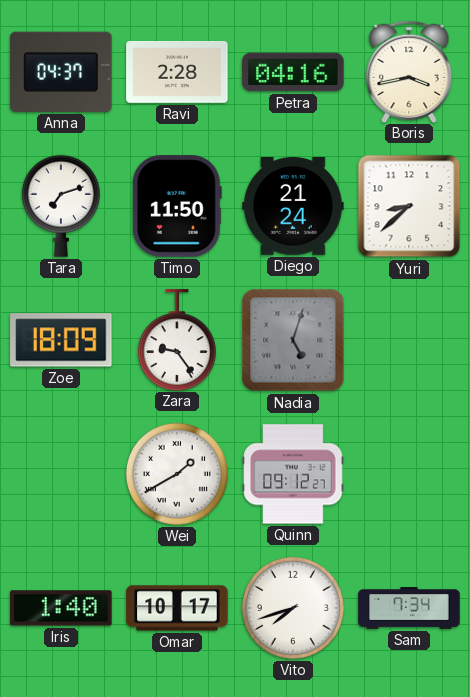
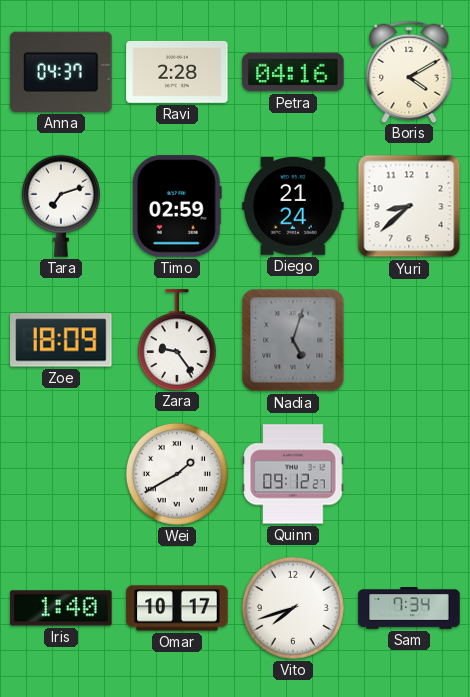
Boris: 3:43 -> 4:10 (409, 71)
Timo: 11:50 -> 02:59 (177, 206)
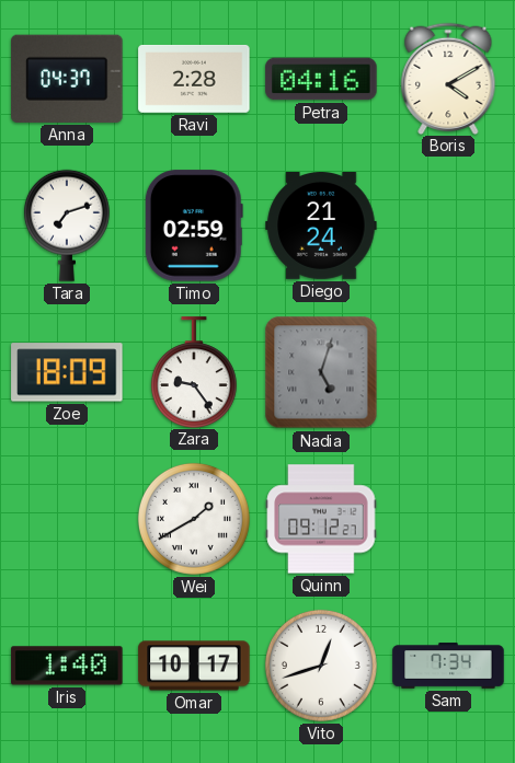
Yuri: 8:38 -> none (409, 206)
Vito: 7:42 -> 12:42 (321, 666)
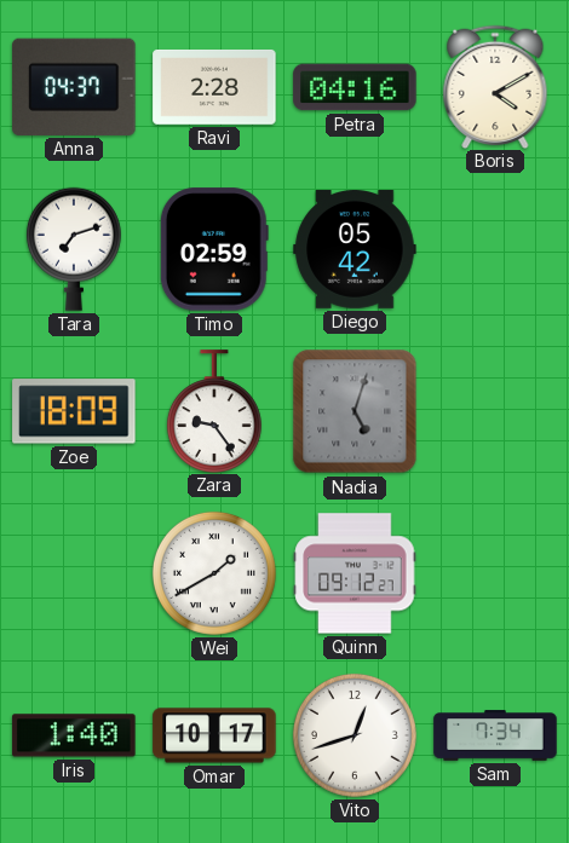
Diego: 21:24 -> 05:42 (355, 250)
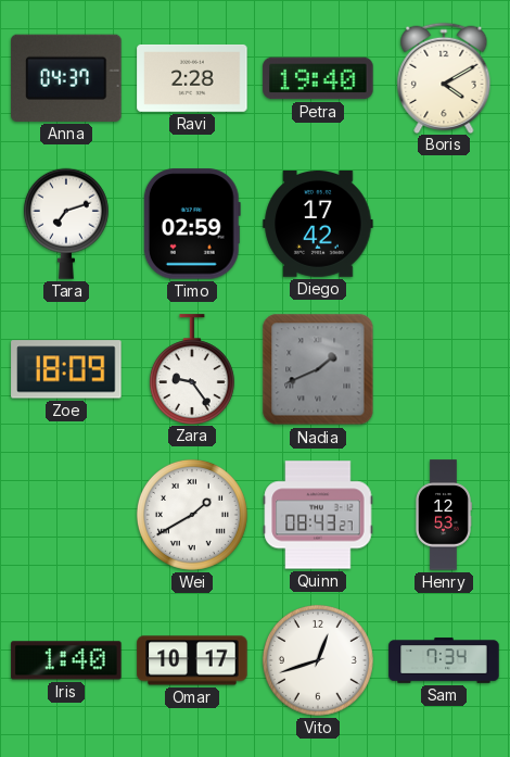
Petra: 04:16 -> 19:40 (318, 78)
Diego: 05:42 -> 17:42 (318, 225)
Nadia: 5:03 -> 1:41 (318, 369)
Quinn: 09:12 -> 08:43 (318, 515)
Henry: none -> 12:53 (444, 515)
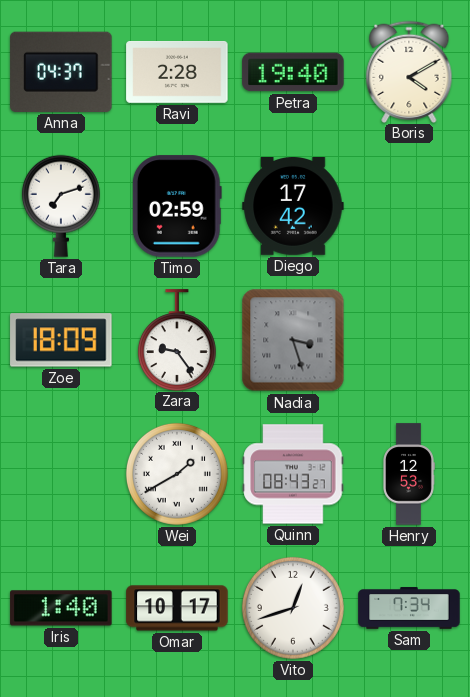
Nadia: 1:41 -> 3:27 (293, 340)
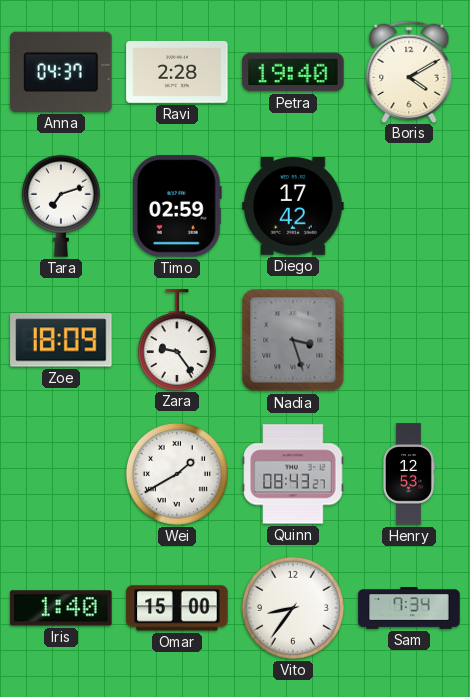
Omar: 10:17 -> 15:00 (177, 608)
Vito: 12:42 -> 8:36 (293, 608)
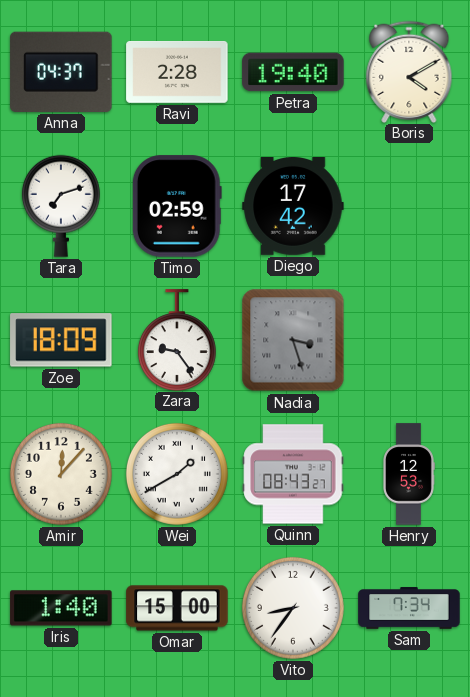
Amir: none -> 12:07 (61, 474)
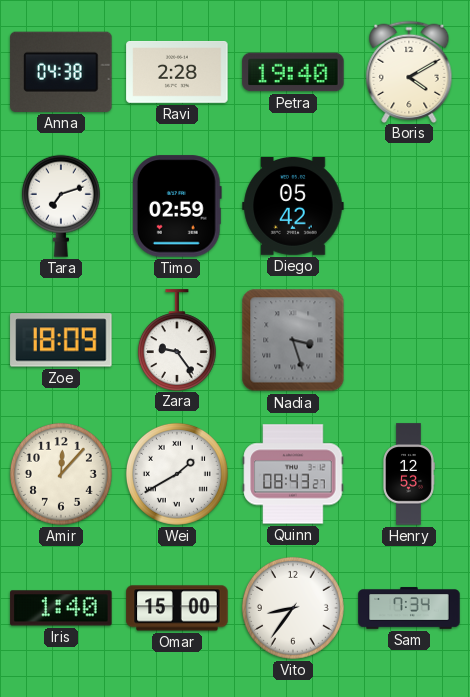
Anna: 04:37 -> 04:38 (61, 72)
Diego: 17:42 -> 05:42 (293, 207)
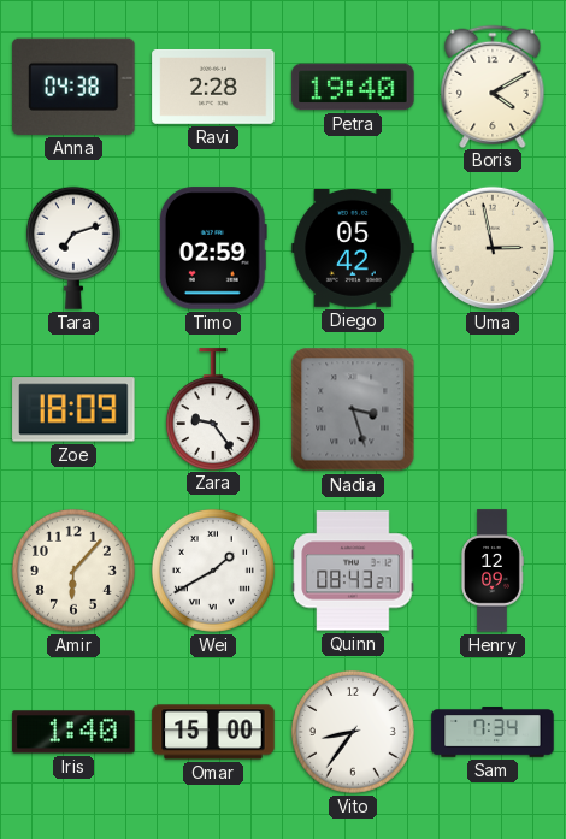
Uma: none -> 2:58 (493, 248)
Amir: 12:07 -> 6:07 (73, 571)
Henry: 12:53 -> 12:09 (493, 571)
